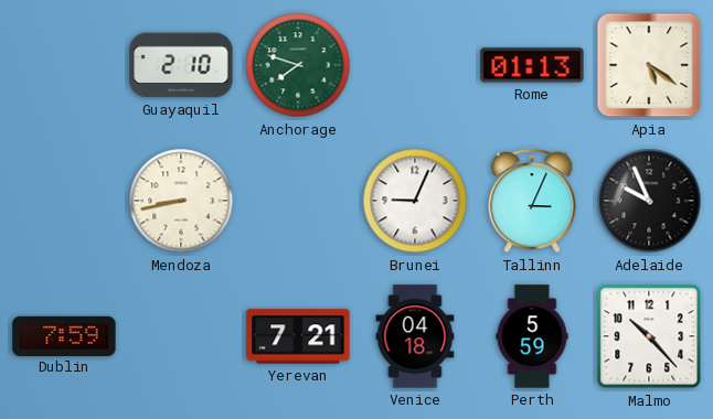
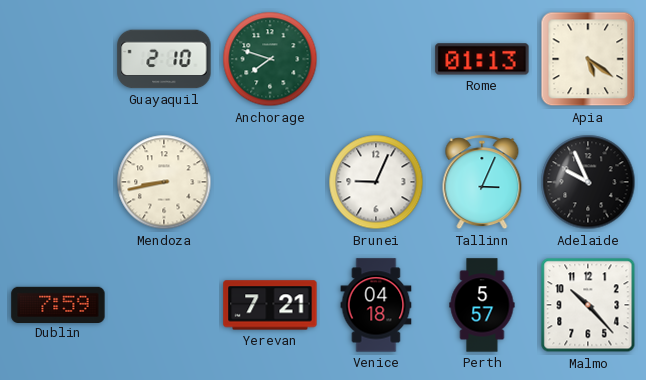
Perth: 5:59 -> 5:57 (482, 305)
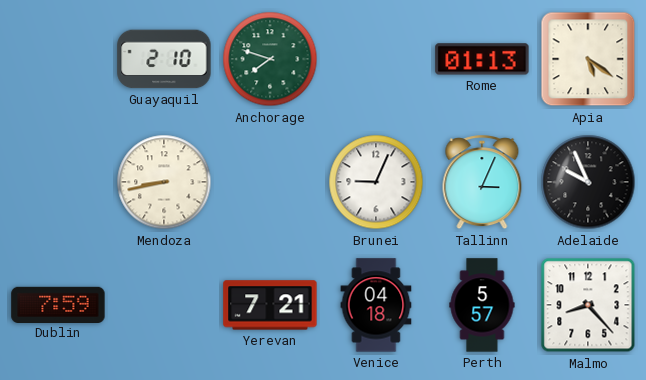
Malmo: 10:23 -> 8:23 (588, 305)
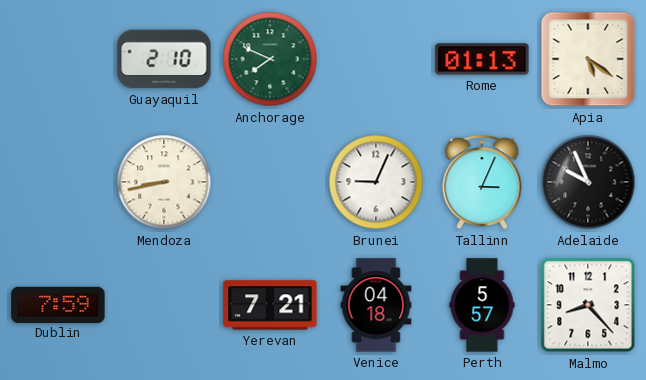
Anchorage: 7:48 -> 7:49 (270, 59)
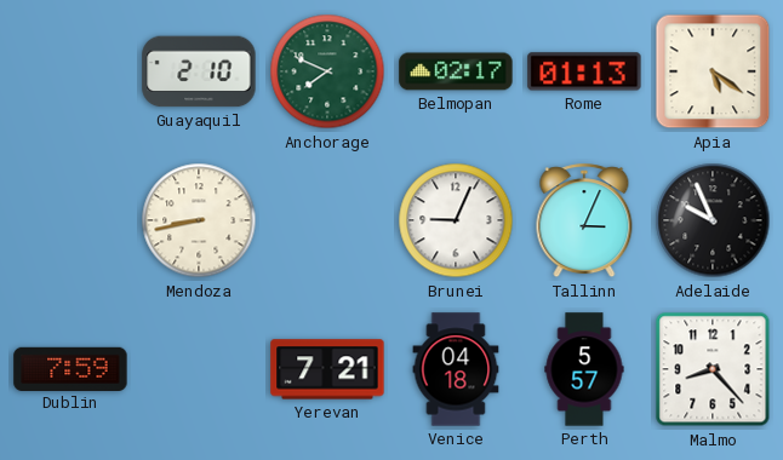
Belmopan: none -> 02:17 (456, 71)
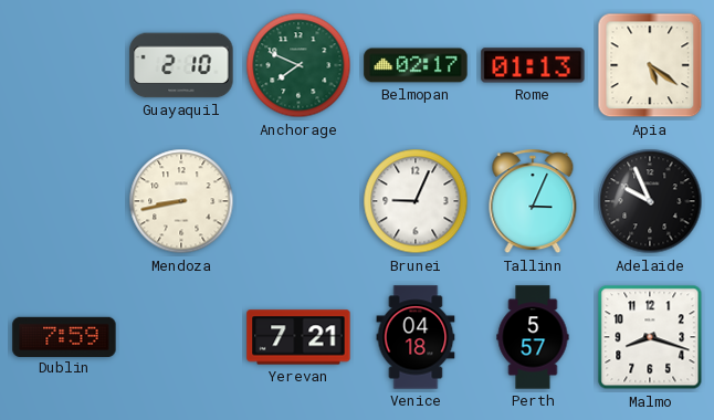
Malmo: 8:23 -> 8:18 (650, 337)
